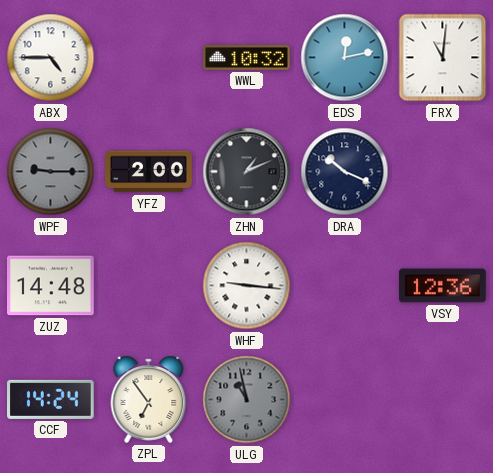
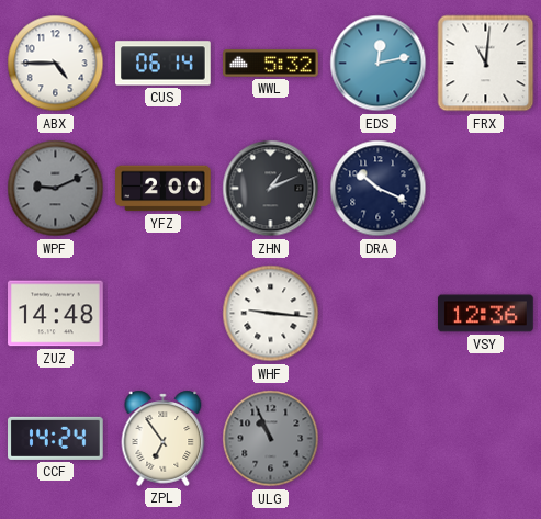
CUS: none -> 06:14 (164, 64)
WWL: 10:32 -> 5:32 (271, 64)
WPF: 9:15 -> 9:11 (56, 189)
ULG: 10:58 -> 10:56 (271, 439)
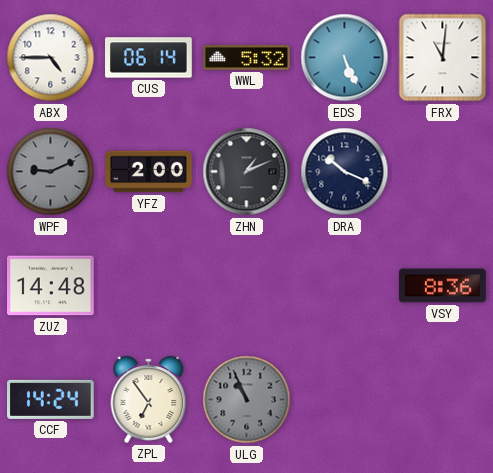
EDS: 12:13 -> 5:26 (345, 58)
WHF: 9:16 -> none (271, 314)
VSY: 12:36 -> 8:36 (443, 286)
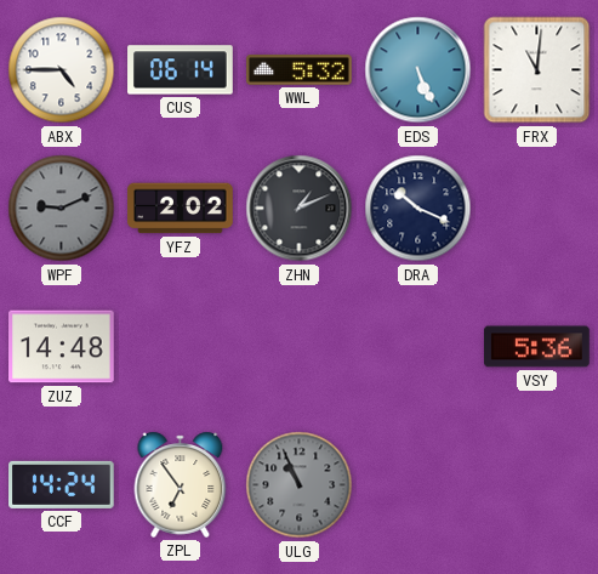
YFZ: 2:00 -> 2:02 (181, 209)
VSY: 8:36 -> 5:36 (537, 347)
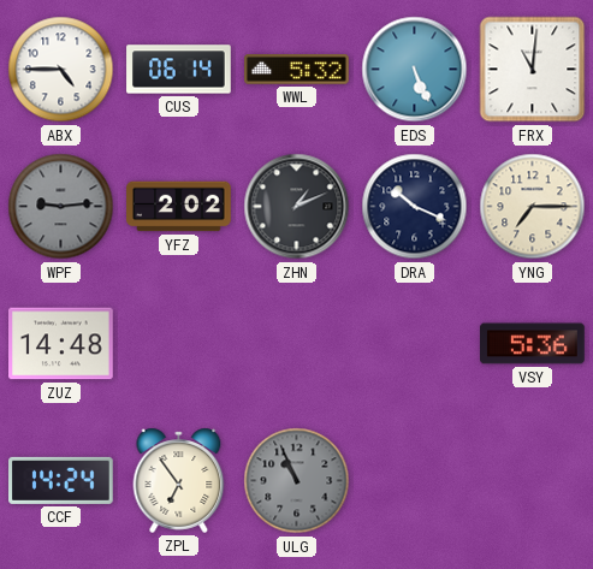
WPF: 9:11 -> 9:14 (61, 207)
YNG: none -> 7:15 (533, 207)
